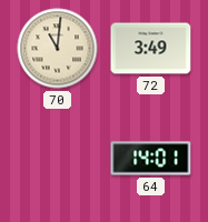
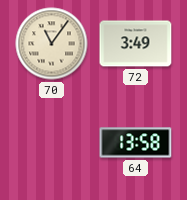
70: 11:01 -> 11:06 (52, 44)
64: 14:01 -> 13:58 (136, 143)
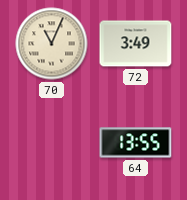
70: 11:06 -> 11:04 (52, 44)
64: 13:58 -> 13:55 (136, 143)
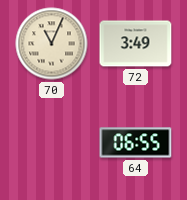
64: 13:55 -> 06:55 (136, 143)
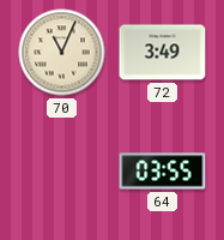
64: 06:55 -> 03:55 (163, 172)
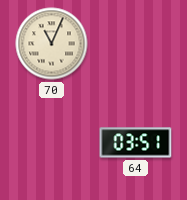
72: 3:49 -> none (163, 53)
64: 03:55 -> 03:51 (136, 143)
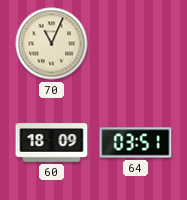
60: none -> 18:09 (52, 143)
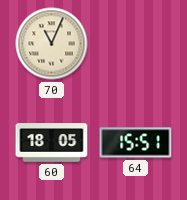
60: 18:09 -> 18:05 (52, 143)
64: 03:51 -> 15:51 (136, 143)
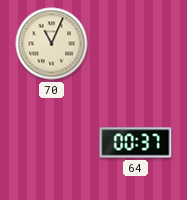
60: 18:05 -> none (52, 143)
64: 15:51 -> 00:37 (136, 143)
